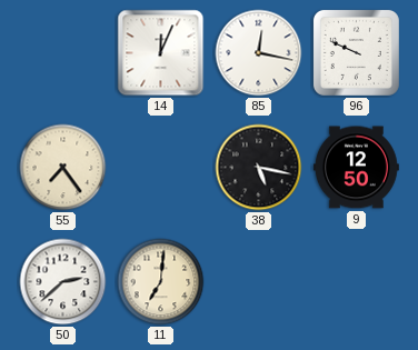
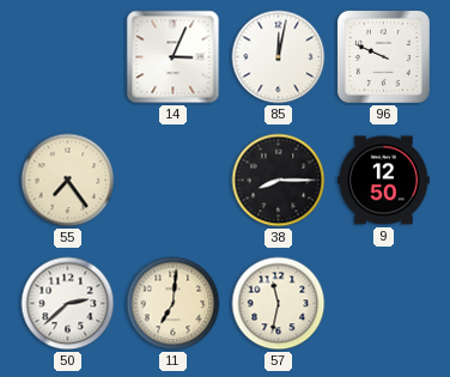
14: 12:04 -> 3:04 (174, 57)
85: 12:17 -> 12:02 (279, 57)
38: 5:17 -> 8:15 (279, 181)
57: none -> 11:32 (279, 304)
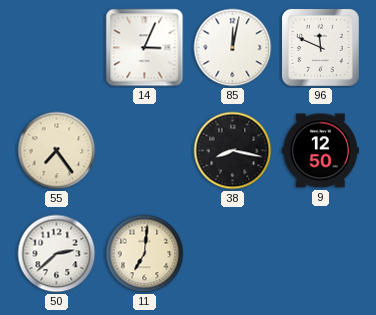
96: 9:49 -> 11:49 (320, 47)
38: 8:15 -> 8:17 (233, 151)
57: 11:32 -> none (279, 304)
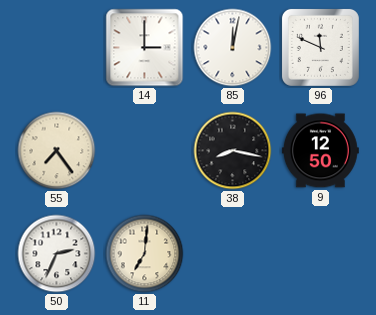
14: 3:04 -> 3:00 (145, 48)
50: 2:38 -> 2:34 (57, 254)
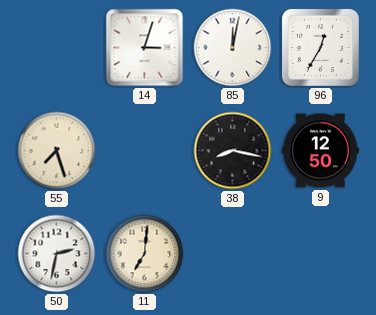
14: 3:00 -> 3:03 (145, 48)
96: 11:49 -> 12:35 (320, 47)
55: 7:24 -> 7:27 (57, 151)
50: 2:34 -> 2:32 (57, 254)
